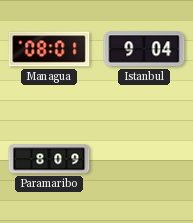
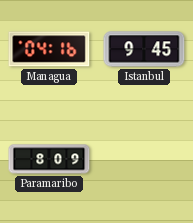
Managua: 08:01 -> 04:16 (49, 49)
Istanbul: 9:04 -> 9:45 (144, 49)
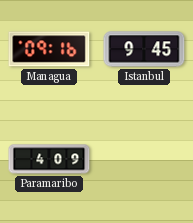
Managua: 04:16 -> 09:16 (49, 49)
Paramaribo: 8:09 -> 4:09 (49, 159)
